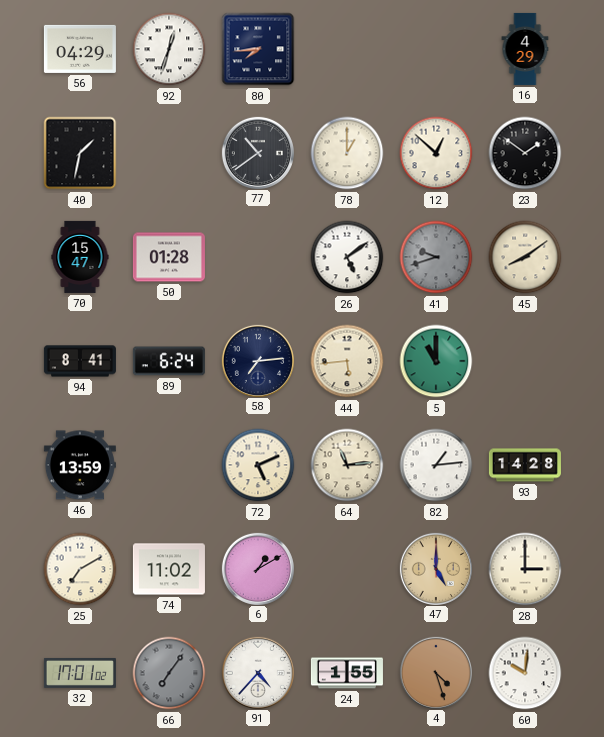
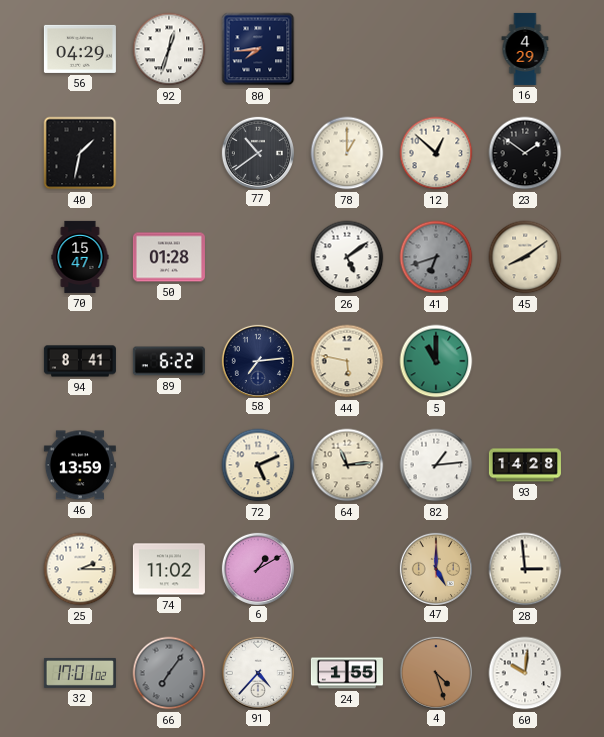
41: 9:42 -> 6:42 (436, 257)
89: 6:24 -> 6:22 (169, 361)
44: 5:44 -> 5:47 (347, 361)
25: 7:10 -> 2:15 (80, 569)
28: 3:00 -> 2:59 (525, 569)
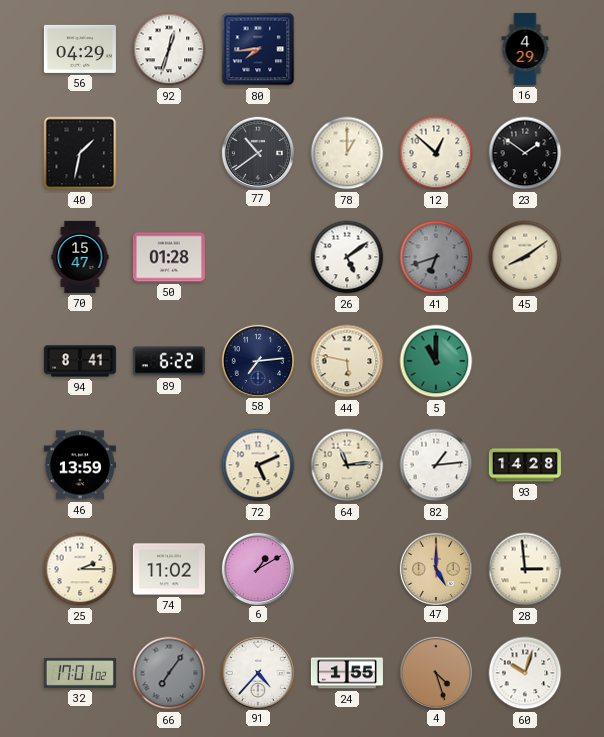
60: 10:01 -> 10:03 (525, 673)
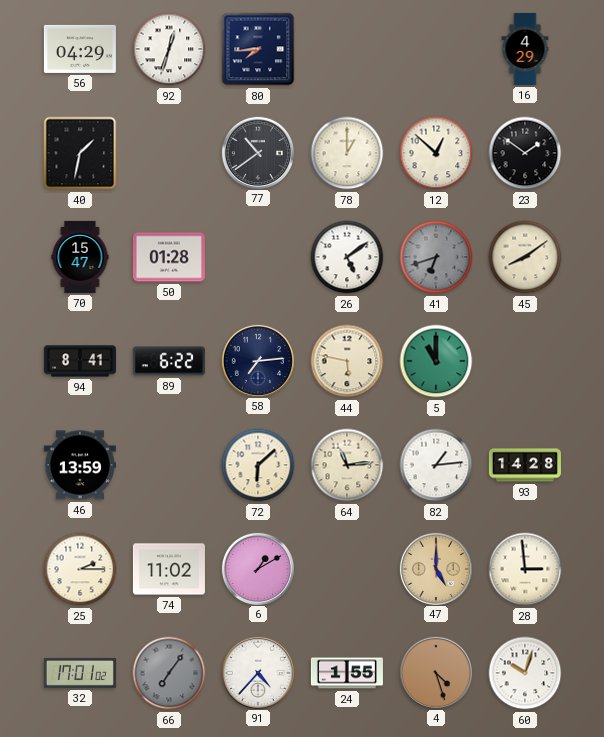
72: 5:11 -> 6:08 (258, 465)
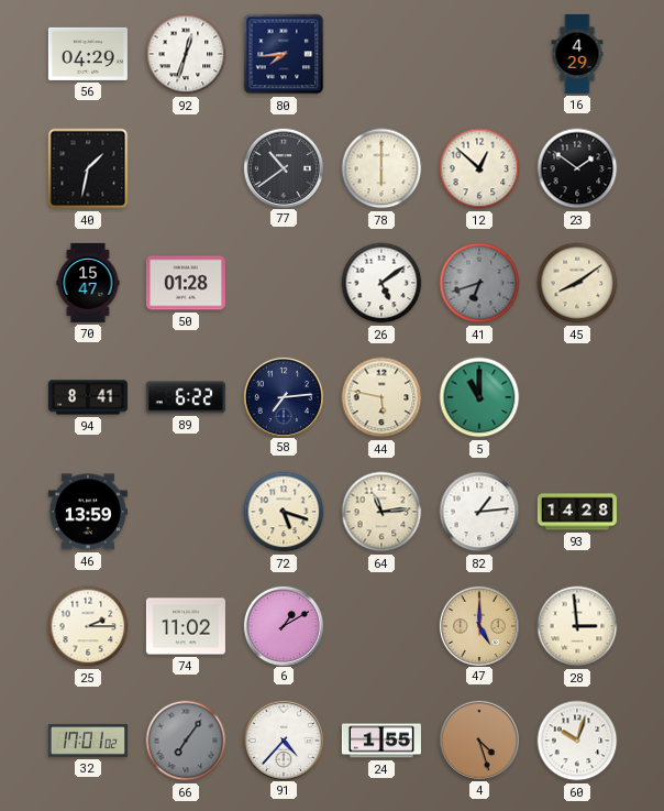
78: 1:00 -> 6:00 (381, 168)
72: 6:08 -> 5:18 (284, 512)
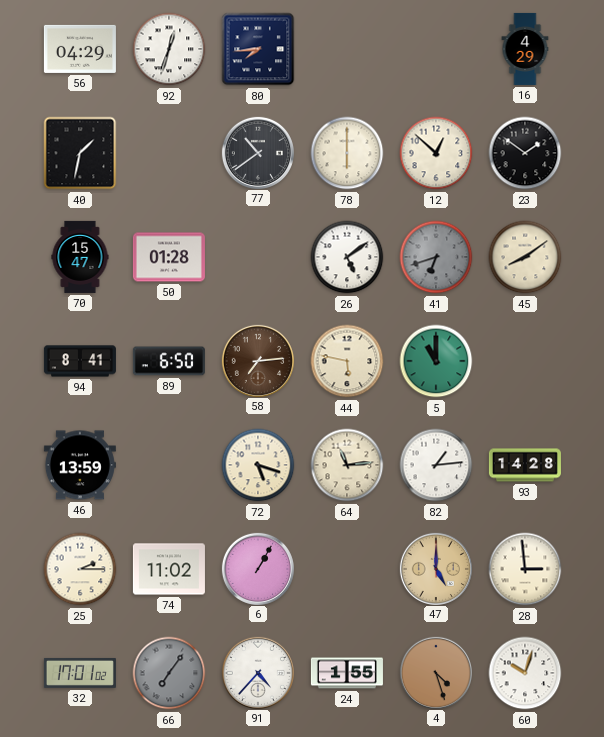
89: 6:22 -> 6:50 (169, 361)
58 dial: navy -> brown (258, 360)
6: 1:10 -> 1:05 (258, 568)
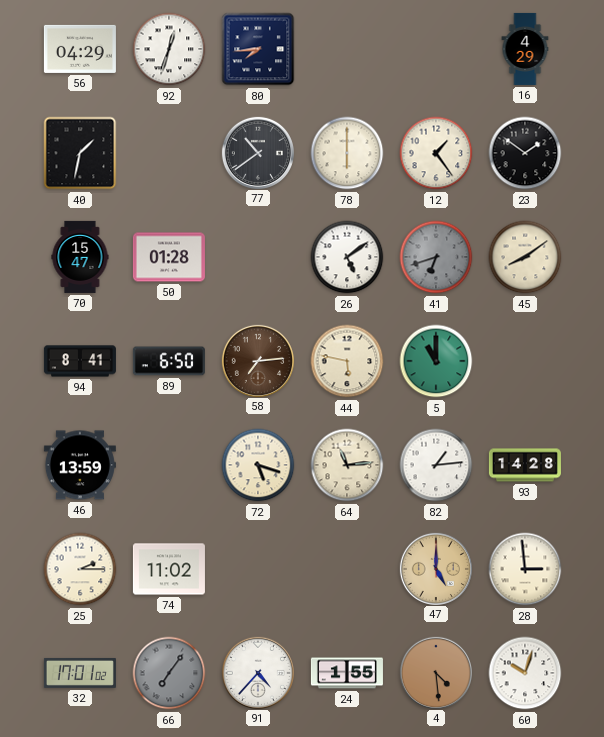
12: 12:52 -> 1:24 (436, 153)
6: 1:05 -> none (258, 568)
4: 4:27 -> 4:29 (436, 672)
